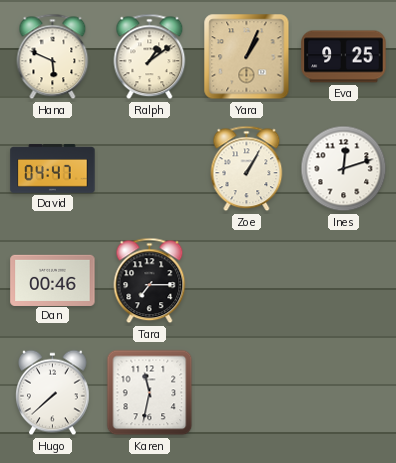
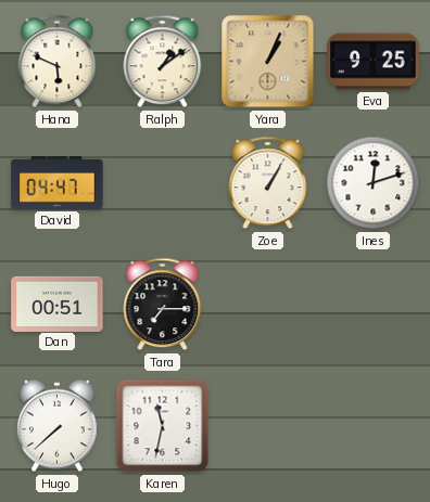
Dan: 00:46 -> 00:51 (58, 304)
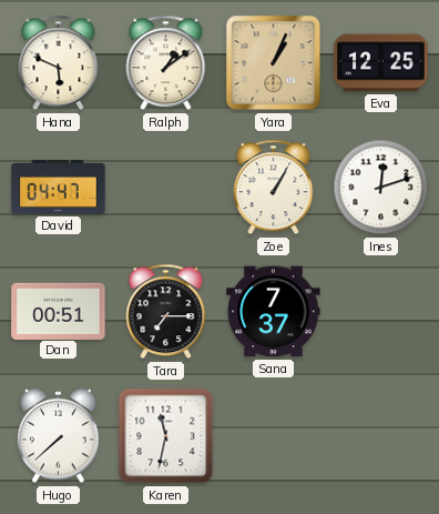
Eva: 9:25 -> 12:25 (381, 63)
Sana: none -> 7:37 (274, 312)
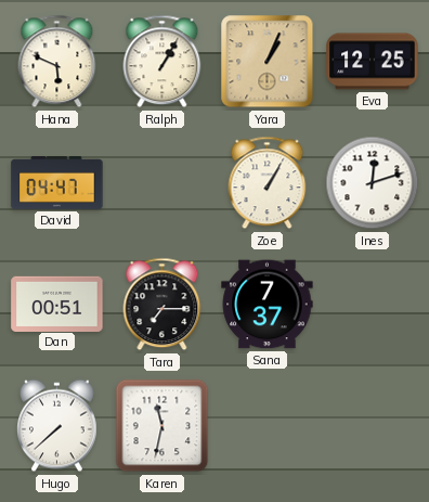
Ralph: 1:09 -> 1:05 (162, 62)
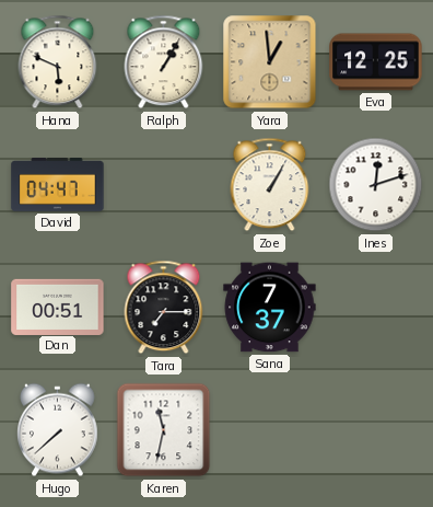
Yara: 1:04 -> 12:59 (270, 62)
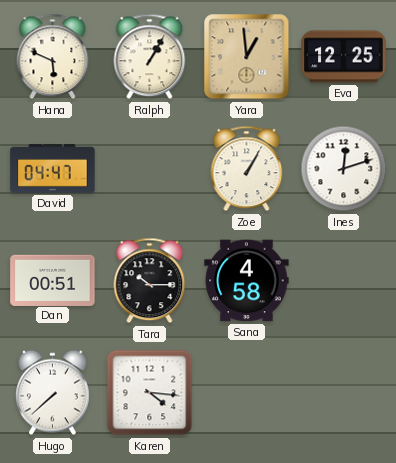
Tara: 7:15 -> 10:15 (150, 281)
Sana: 7:37 -> 4:58 (247, 281)
Karen: 11:32 -> 4:16 (150, 393)
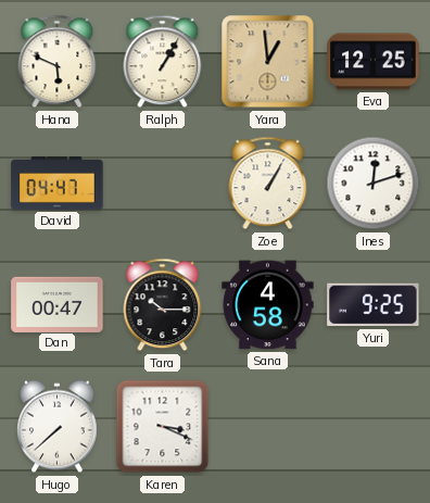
Dan: 00:51 -> 00:47 (58, 304)
Yuri: none -> 9:25 (374, 305)
Karen: 4:16 -> 3:19 (163, 427)
